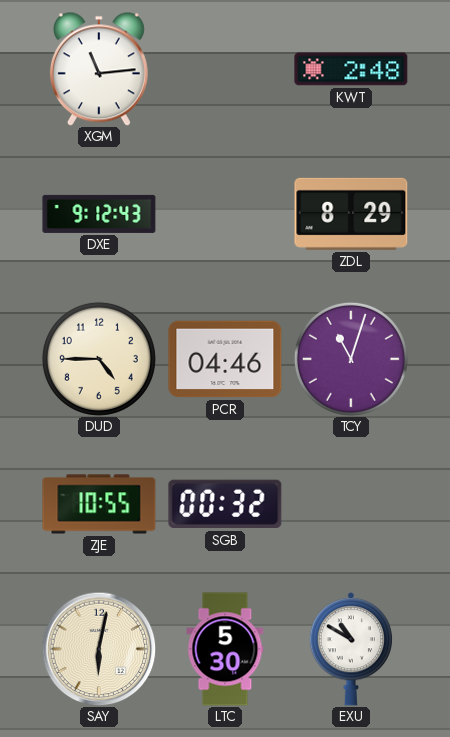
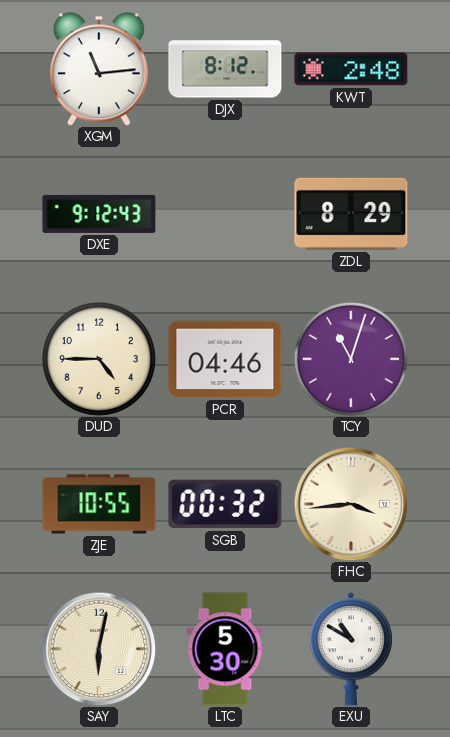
DJX: none -> 8:12 (225, 69)
FHC: none -> 3:44 (351, 504)
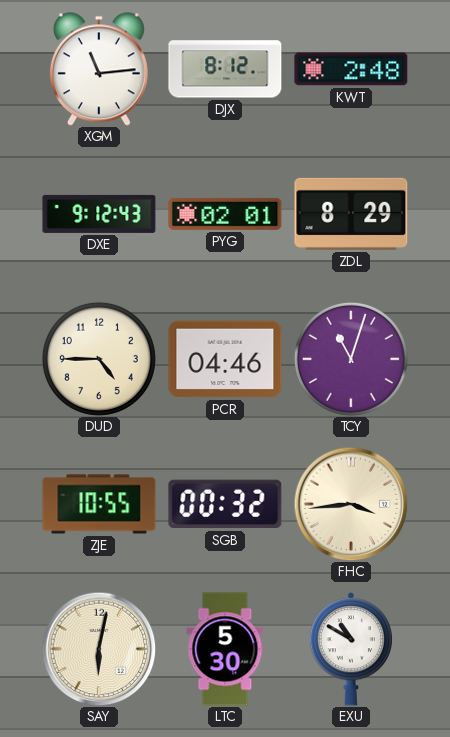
PYG: none -> 02:01 (225, 214)
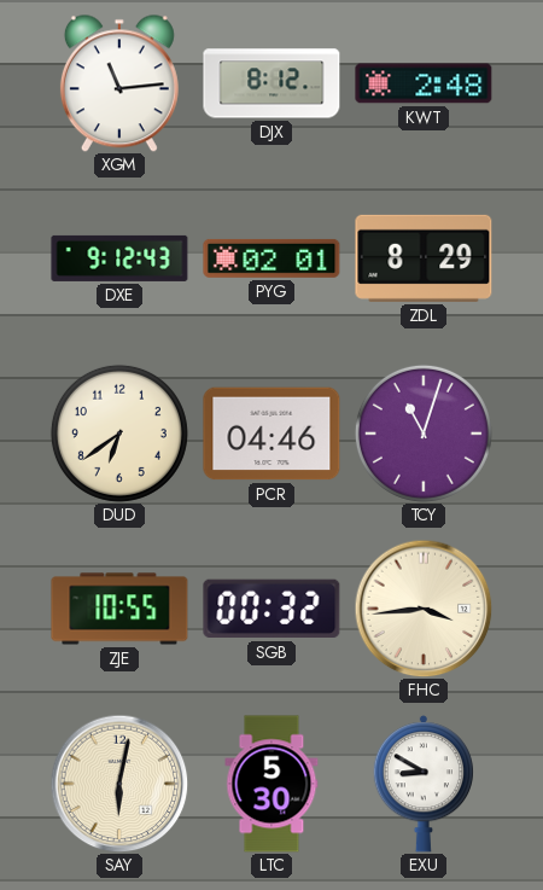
DUD: 4:45 -> 6:39 (119, 434)
EXU: 10:50 -> 8:50 (422, 784)
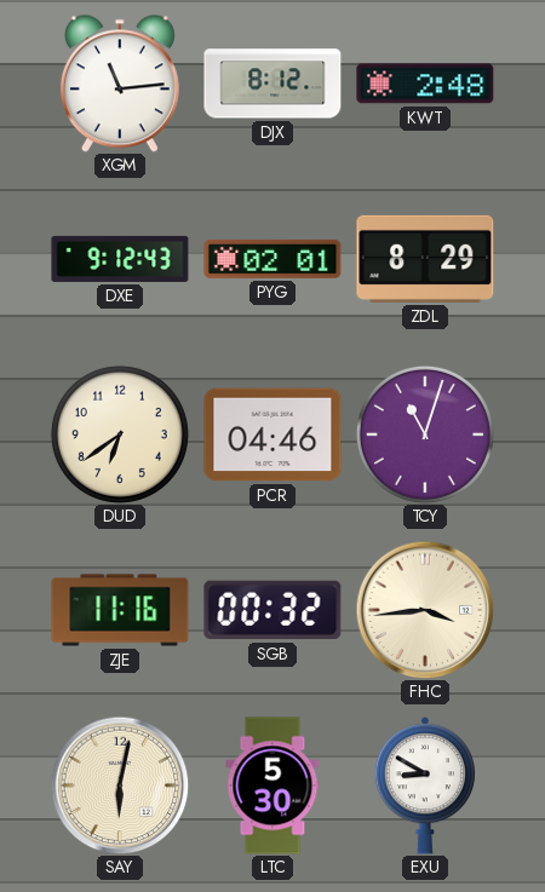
ZJE: 10:55 -> 11:16 (120, 610)
